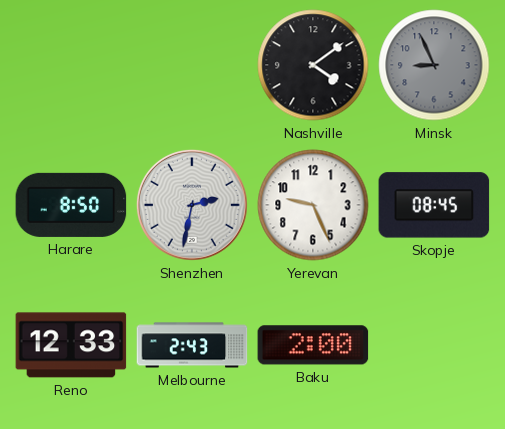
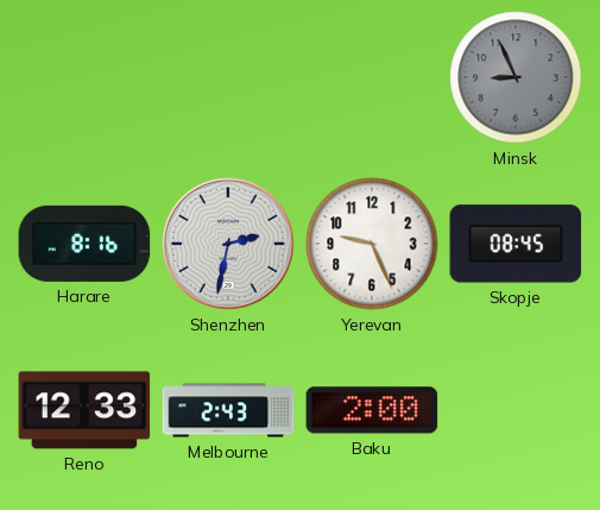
Nashville: 4:09 -> none (313, 65)
Harare: 8:50 -> 8:16 (84, 244)
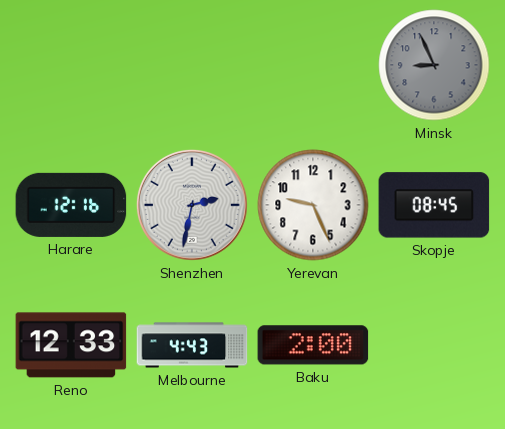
Harare: 8:16 -> 12:16 (71, 205)
Melbourne: 2:43 -> 4:43 (192, 345)
